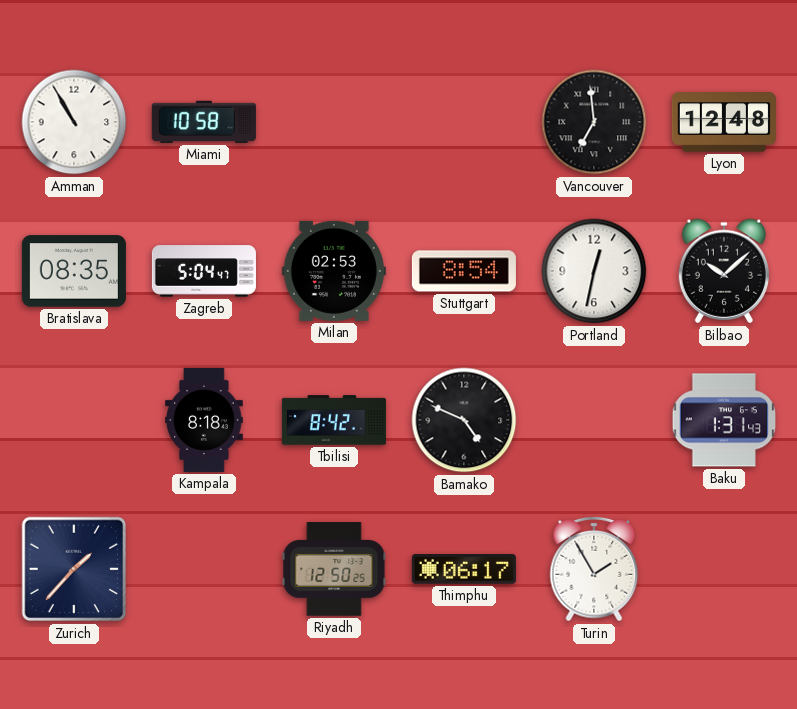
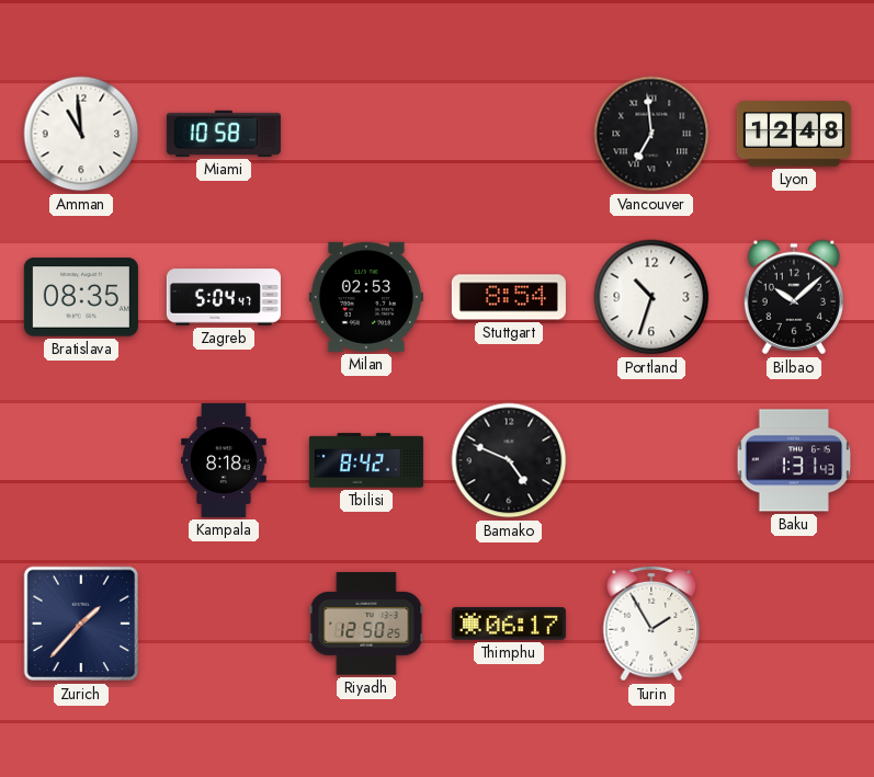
Amman: 10:55 -> 10:59 (81, 134)
Portland: 12:32 -> 10:33 (651, 297)
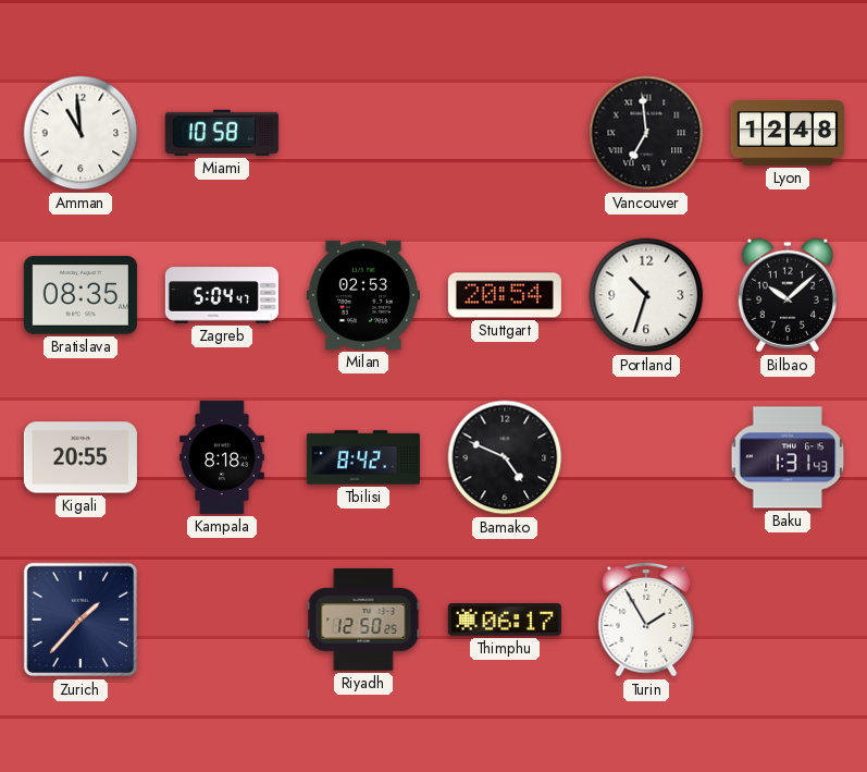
Stuttgart: 8:54 -> 20:54 (505, 295)
Kigali: none -> 20:55 (80, 457)
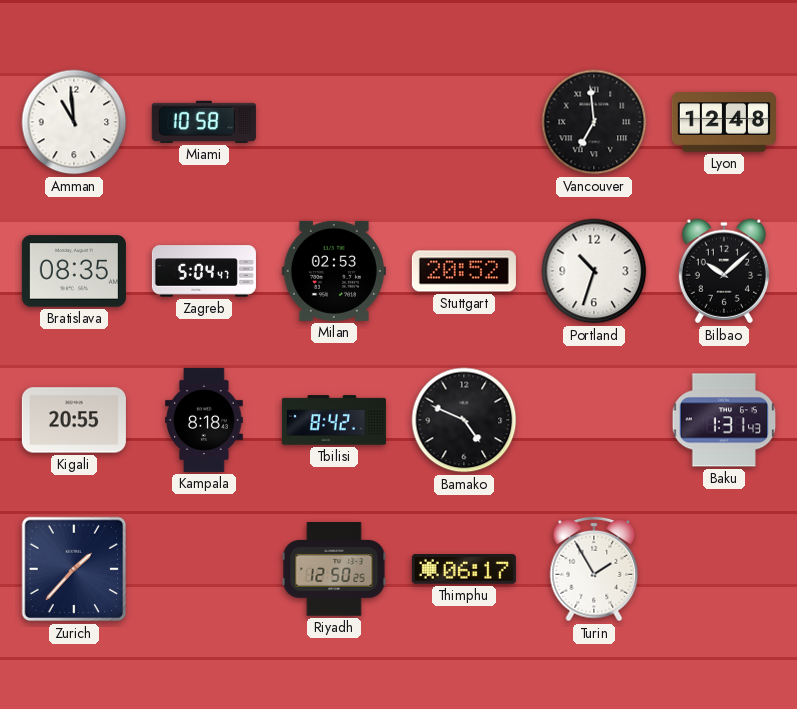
Stuttgart: 20:54 -> 20:52 (464, 271)
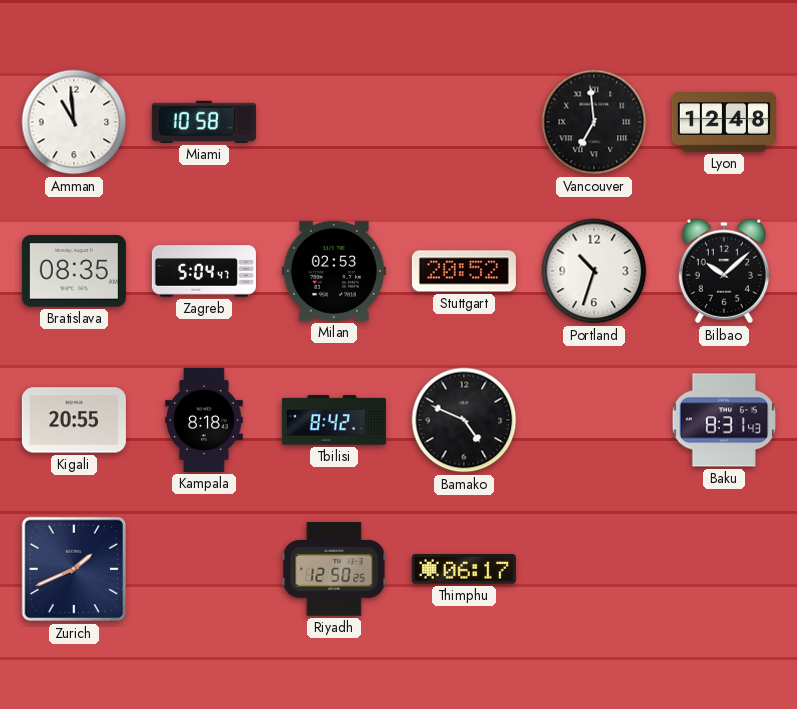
Baku: 1:31 -> 8:31 (724, 420)
Zurich: 1:37 -> 1:41 (74, 569)
Turin: 1:55 -> none (594, 569)
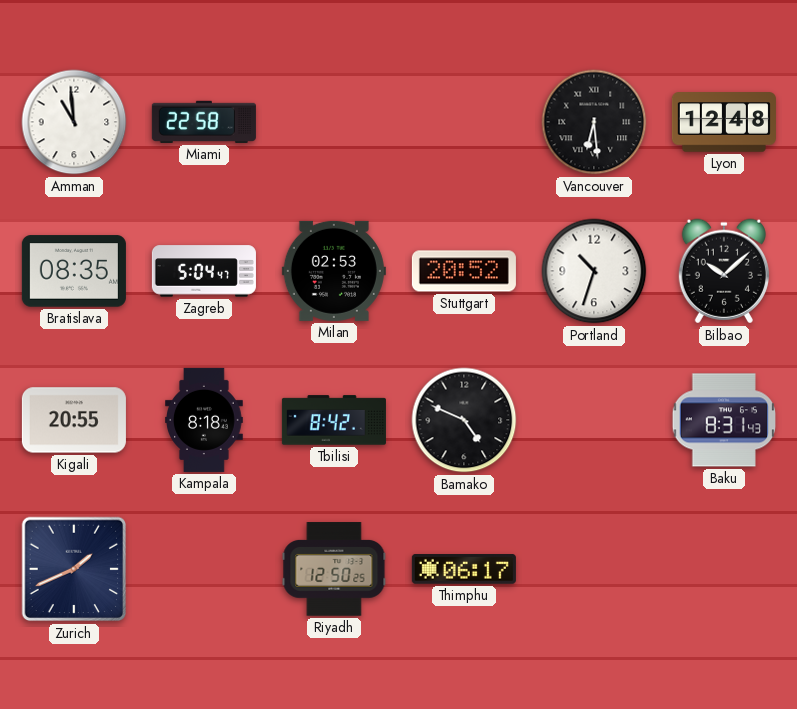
Miami: 10:58 -> 22:58 (204, 122)
Vancouver: 6:59 -> 6:29 (594, 122)
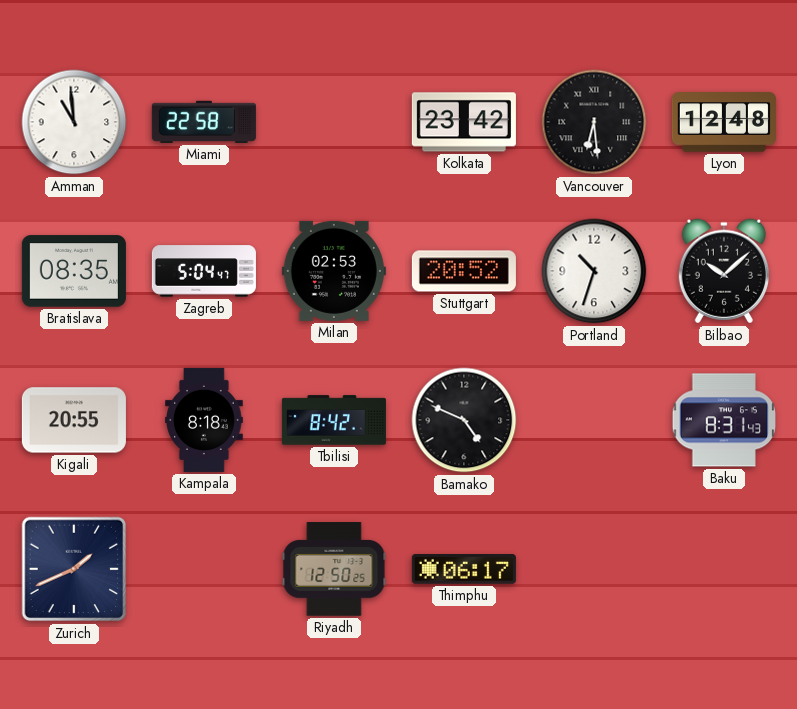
Kolkata: none -> 23:42 (464, 122)
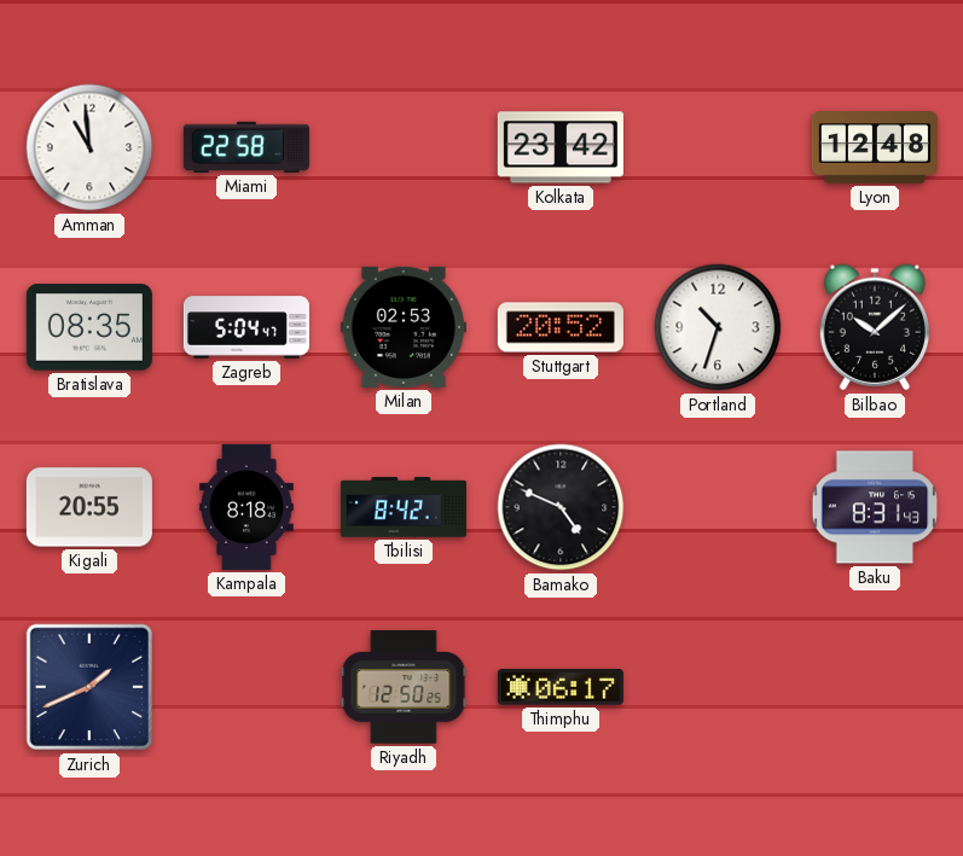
Vancouver: 6:29 -> none (594, 122)
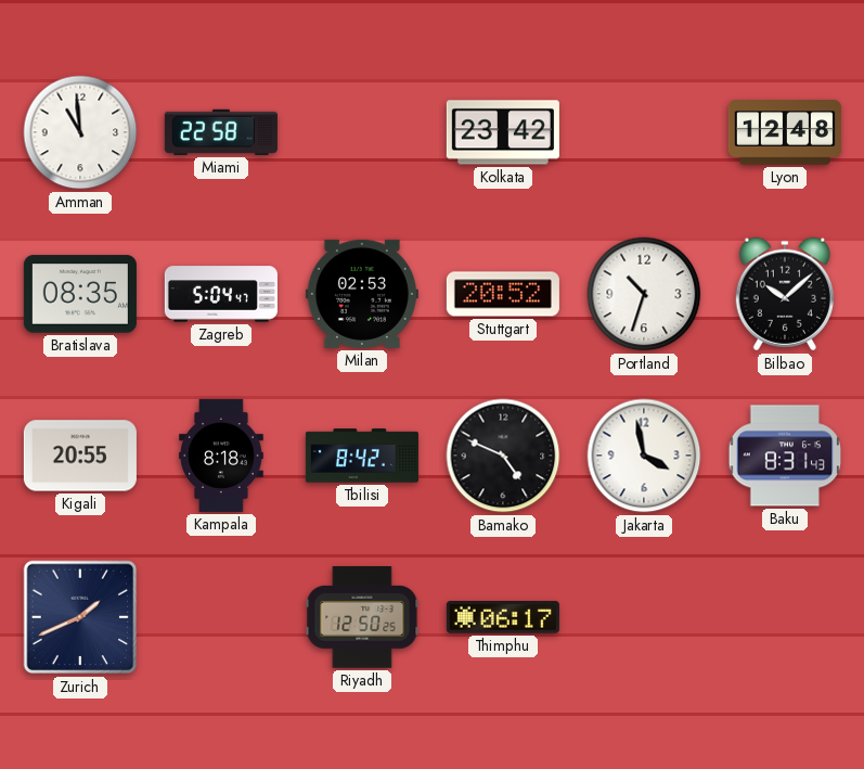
Jakarta: none -> 3:58 (644, 456)
